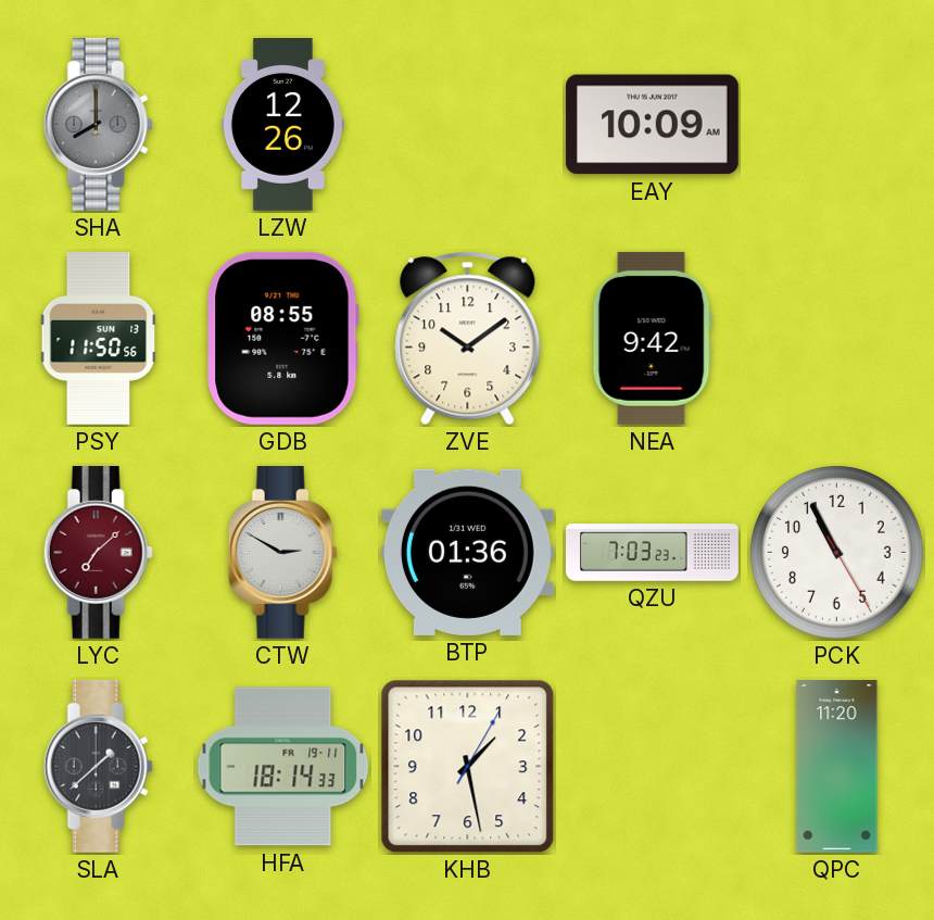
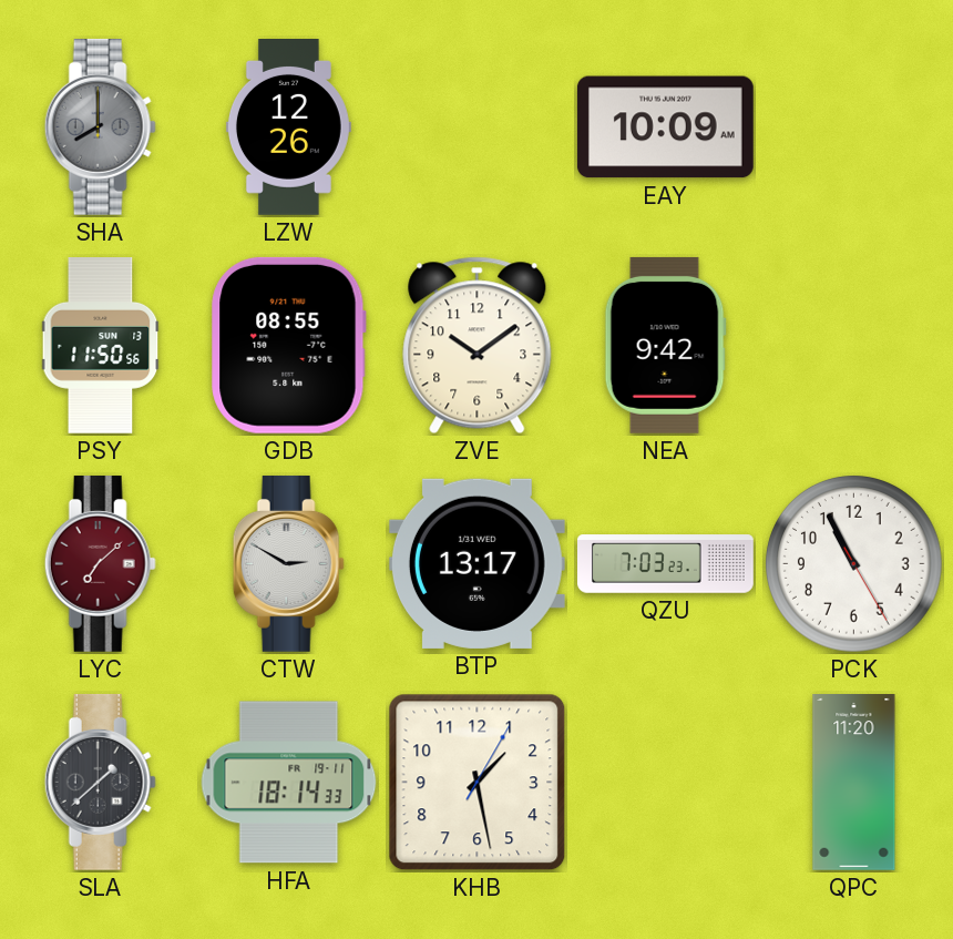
BTP: 01:36 -> 13:17 (476, 563)
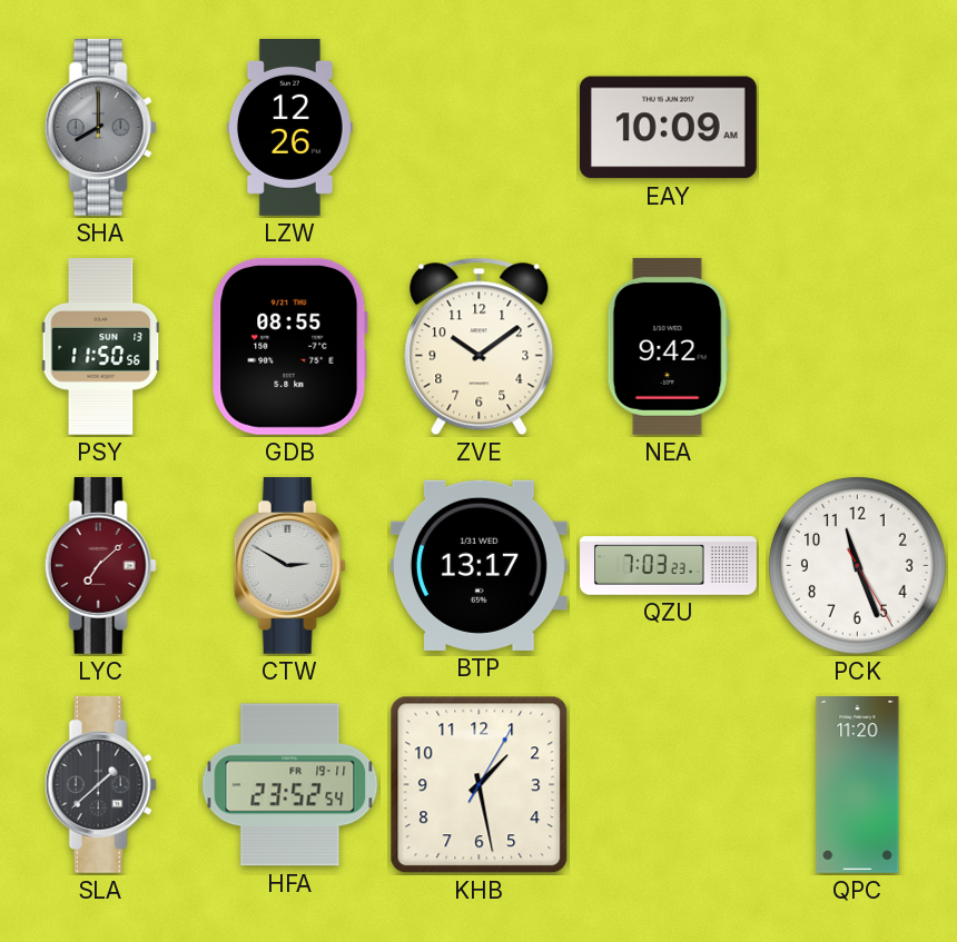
PCK: 10:55 -> 11:26 (858, 566)
HFA: 18:14 -> 23:52 (290, 785)
